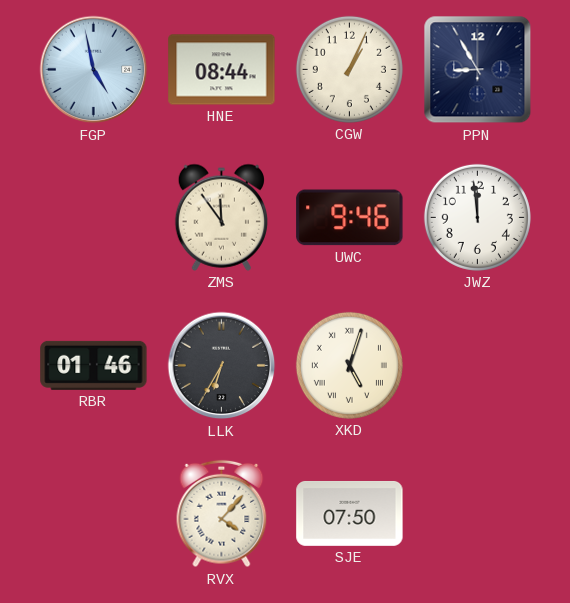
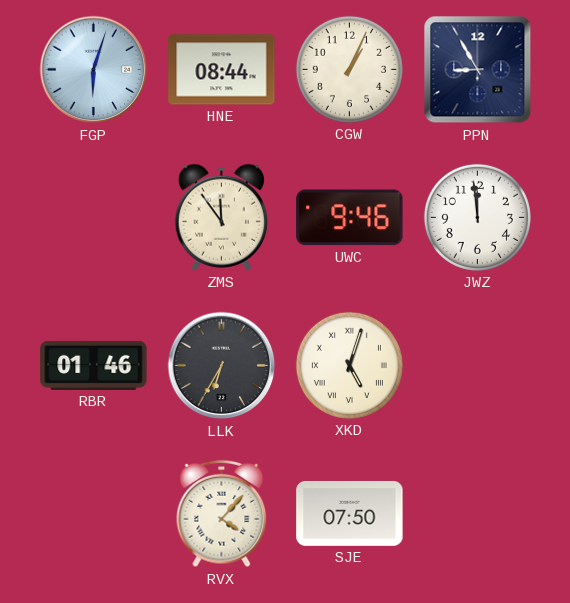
FGP: 4:58 -> 6:03 (94, 70)
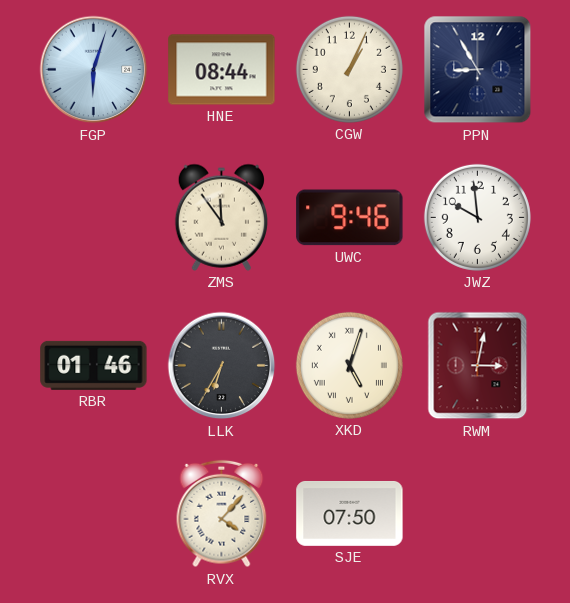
JWZ: 11:59 -> 9:59 (477, 217)
RWM: none -> 3:02 (478, 366)
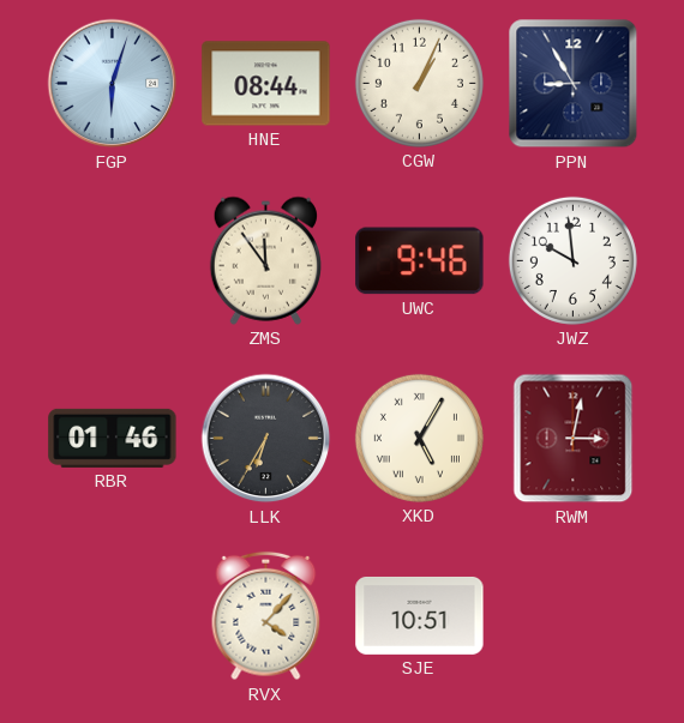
XKD: 5:03 -> 5:05 (419, 438)
SJE: 07:50 -> 10:51 (420, 615)
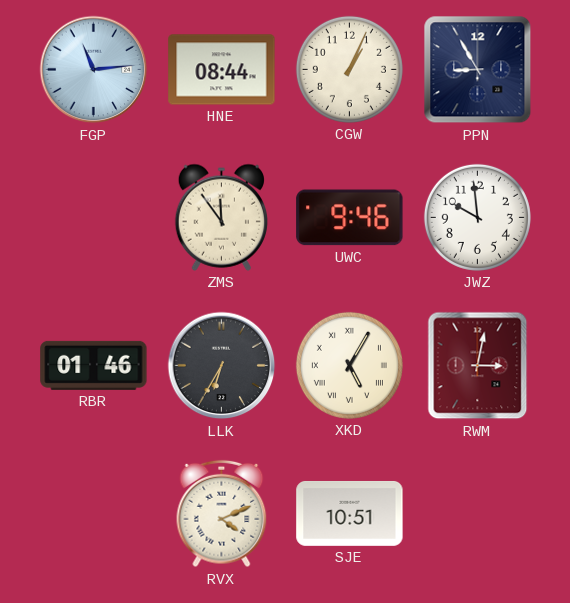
FGP: 6:03 -> 11:14 (94, 70)
RVX: 4:07 -> 4:11 (222, 514)
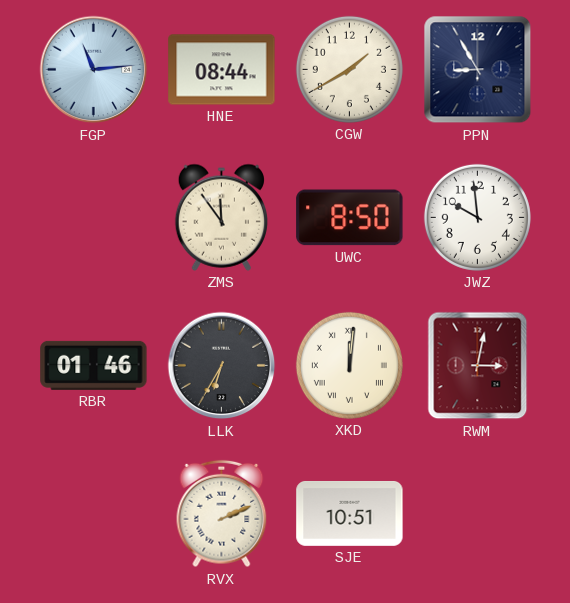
CGW: 1:04 -> 1:40 (349, 69)
UWC: 9:46 -> 8:50 (350, 218)
XKD: 5:05 -> 12:01 (349, 365)
RVX: 4:11 -> 2:11 (222, 514)
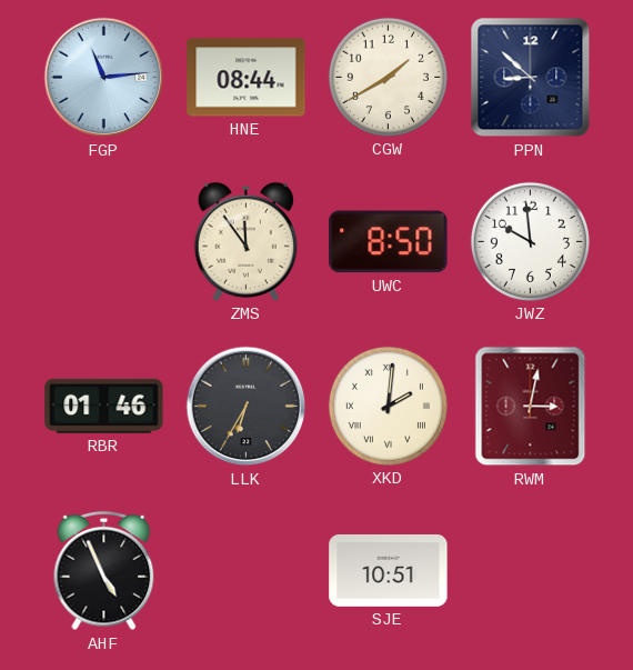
PPN: 8:55 -> 8:52 (531, 78)
XKD: 12:01 -> 2:01 (388, 406)
AHF: none -> 4:56 (104, 571)
RVX: 2:11 -> none (222, 514)
